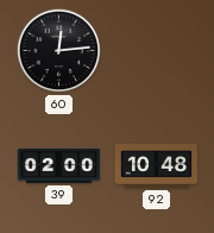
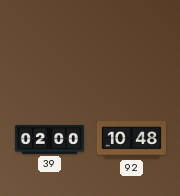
60: 12:14 -> none (59, 51)
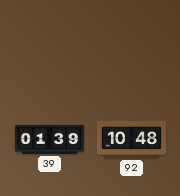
39: 02:00 -> 01:39 (49, 139)
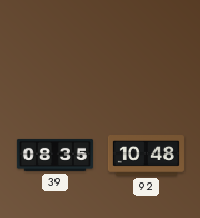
39: 01:39 -> 08:35 (54, 155)
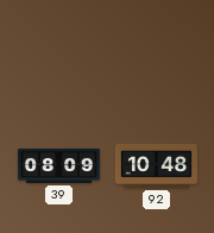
39: 08:35 -> 08:09 (58, 165)
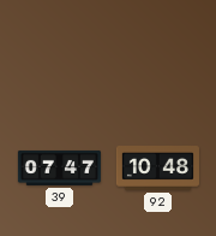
39: 08:09 -> 07:47 (59, 167)
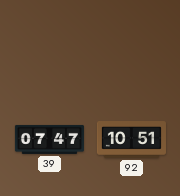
92: 10:48 -> 10:51 (131, 140)
